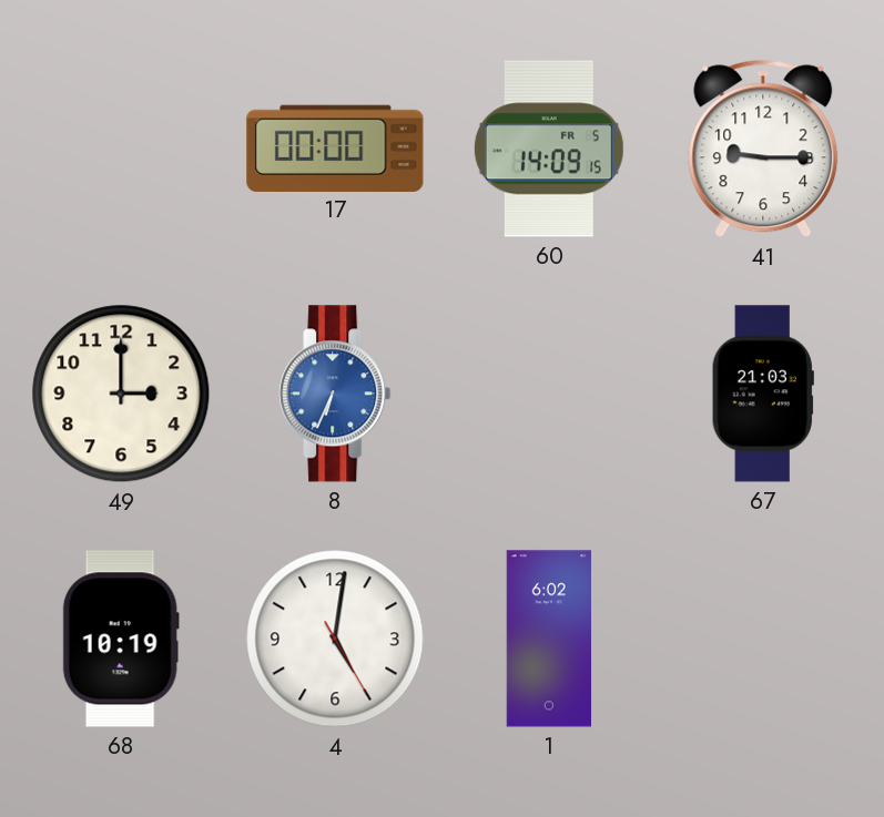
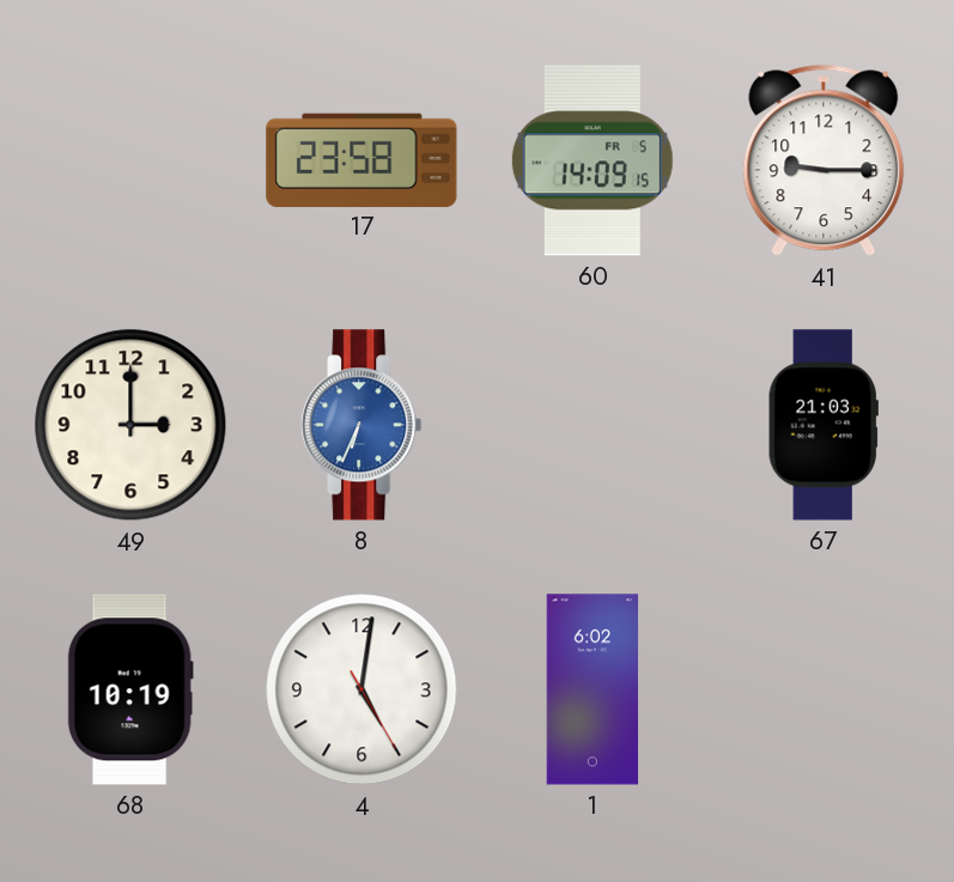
17: 00:00 -> 23:58 (361, 159)
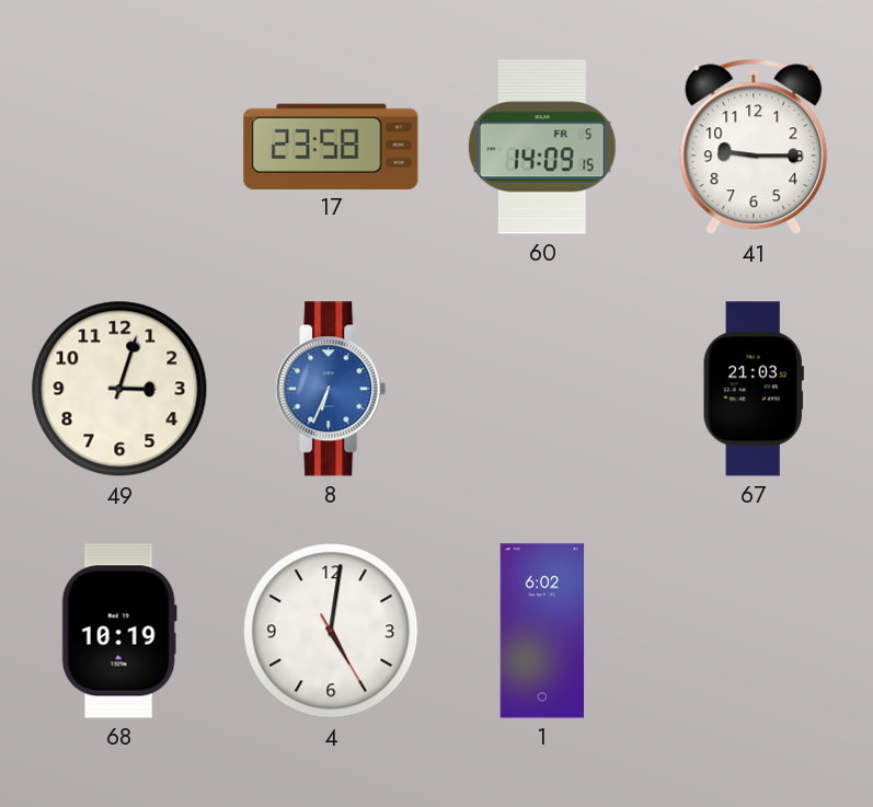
49: 3:00 -> 3:03 (119, 389)
